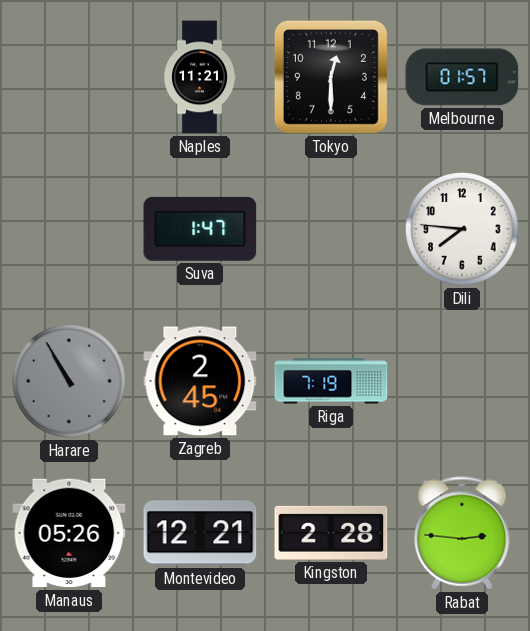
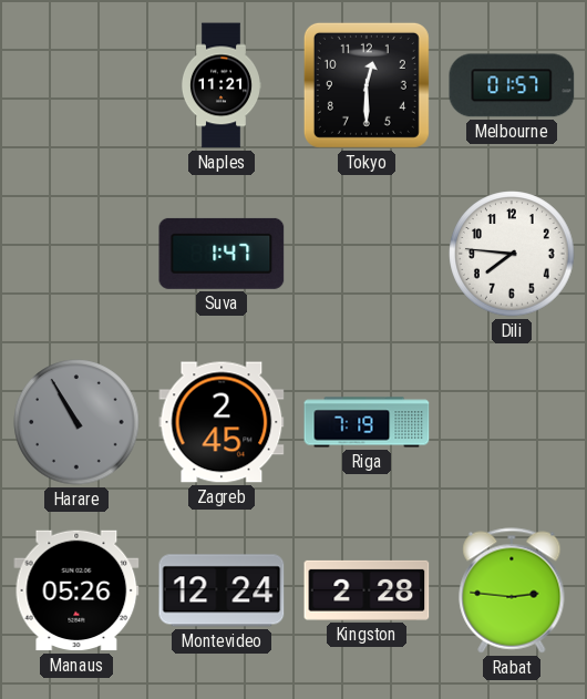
Montevideo: 12:21 -> 12:24 (222, 590)
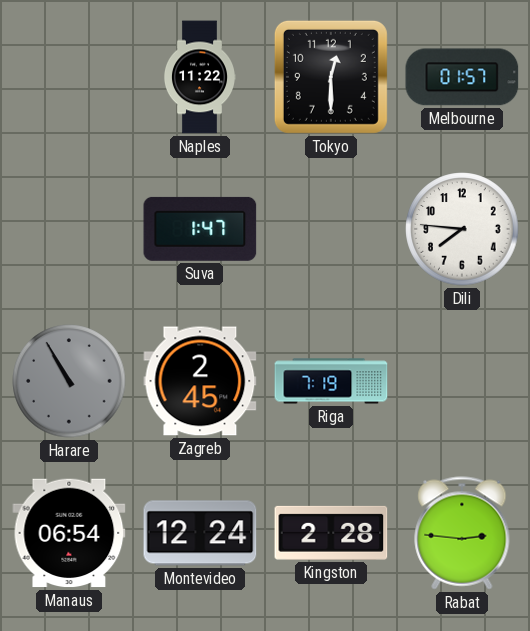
Naples: 11:21 -> 11:22 (199, 77)
Manaus: 05:26 -> 06:54 (69, 533)
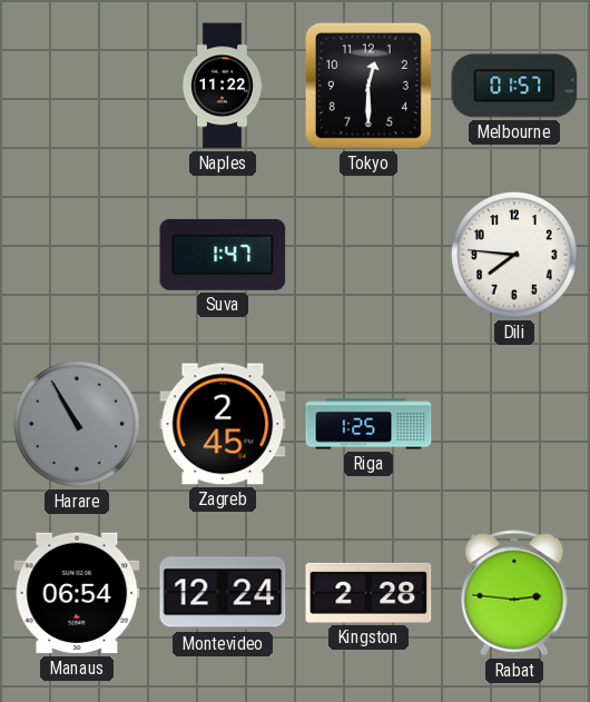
Riga: 7:19 -> 1:25 (368, 424)
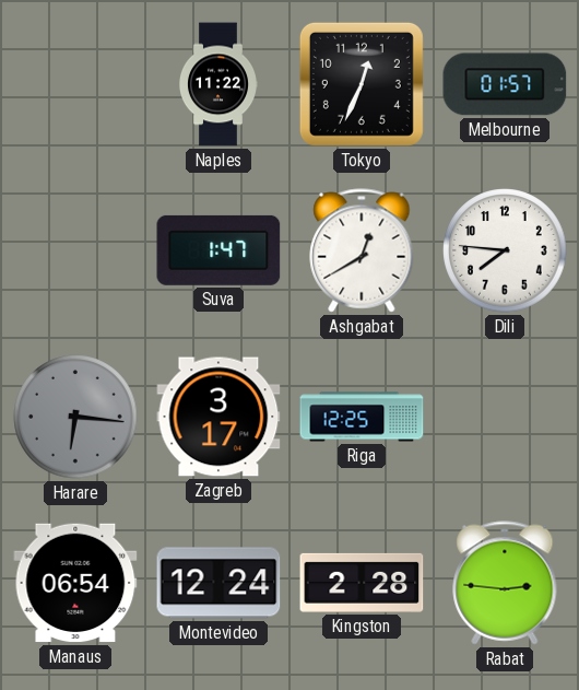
Tokyo: 12:30 -> 12:34 (362, 84)
Ashgabat: none -> 12:40 (362, 250)
Harare: 10:55 -> 6:16 (75, 417)
Zagreb: 2:45 -> 3:17 (218, 417)
Riga: 1:25 -> 12:25 (362, 417)
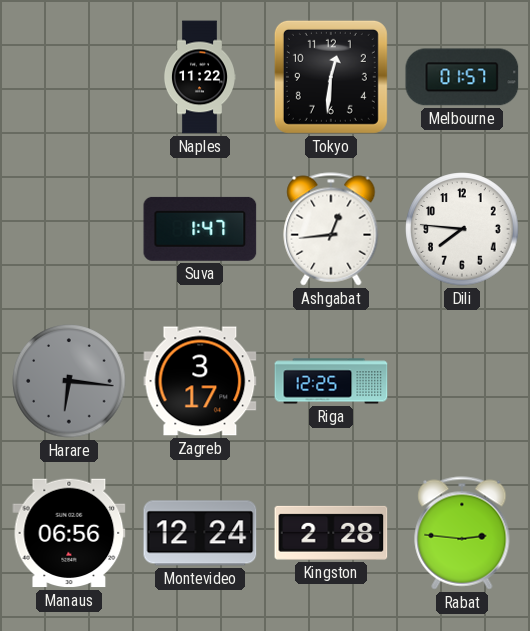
Tokyo: 12:34 -> 12:31 (331, 77)
Ashgabat: 12:40 -> 12:44 (331, 229)
Manaus: 06:54 -> 06:56 (69, 533)
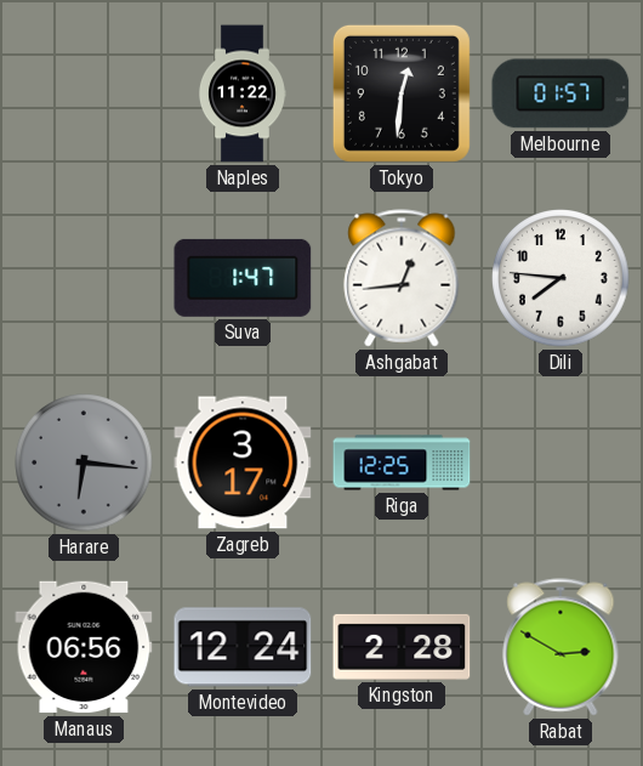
Rabat: 2:46 -> 2:50 (561, 647)
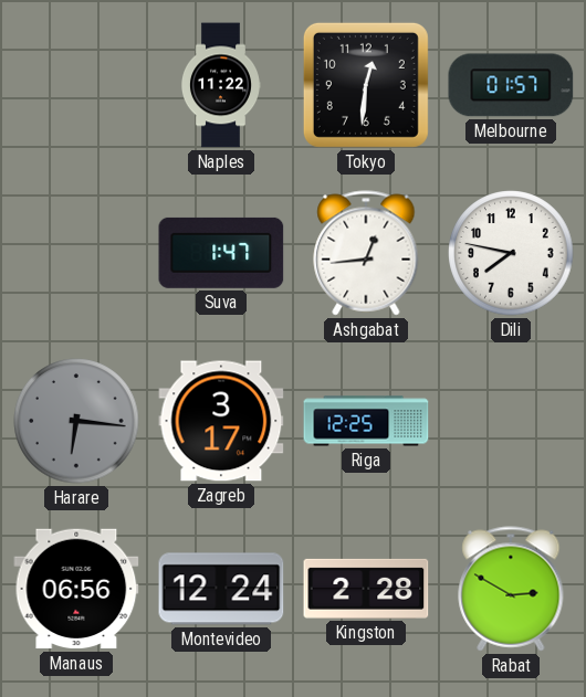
Dili: 7:46 -> 7:47 (511, 253)
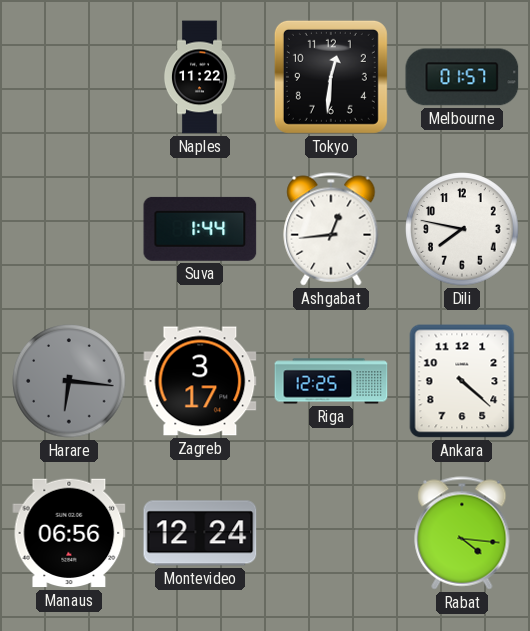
Suva: 1:47 -> 1:44 (200, 229)
Ankara: none -> 4:22 (462, 381)
Kingston: 2:28 -> none (366, 589)
Rabat: 2:50 -> 4:16 (462, 533)
